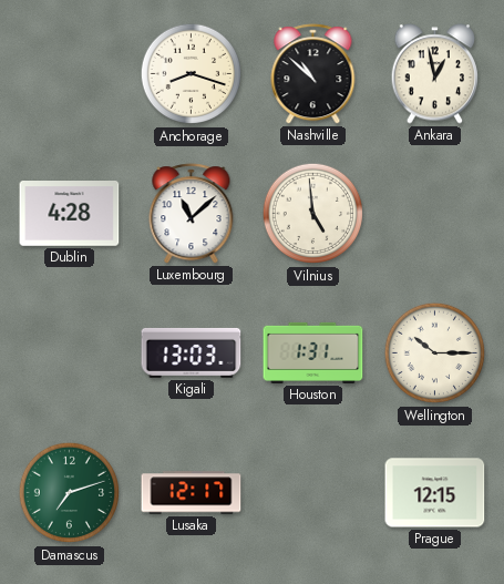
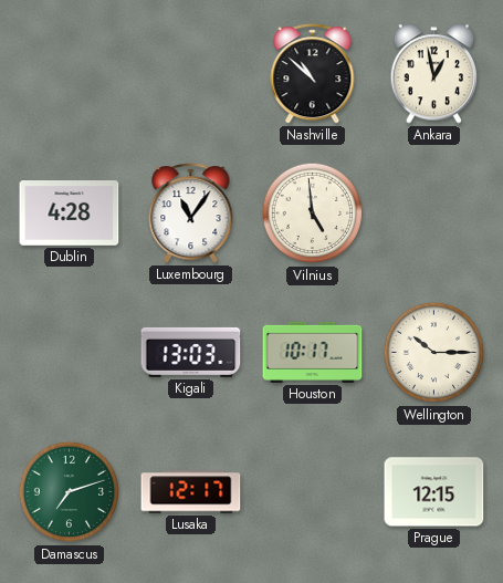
Anchorage: 8:18 -> none (192, 74)
Luxembourg: 11:08 -> 11:06 (191, 214)
Houston: 1:31 -> 10:17 (313, 352)
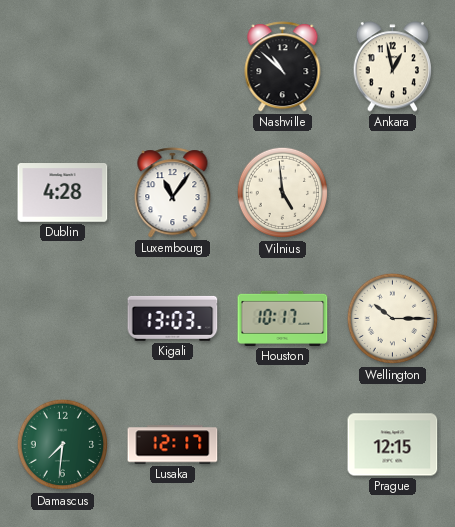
Damascus: 7:12 -> 7:31 (63, 445)
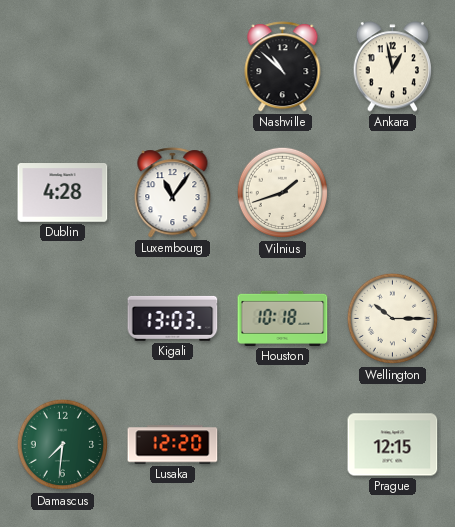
Vilnius: 4:59 -> 1:42 (283, 193)
Houston: 10:17 -> 10:18 (283, 318)
Lusaka: 12:17 -> 12:20 (173, 445)
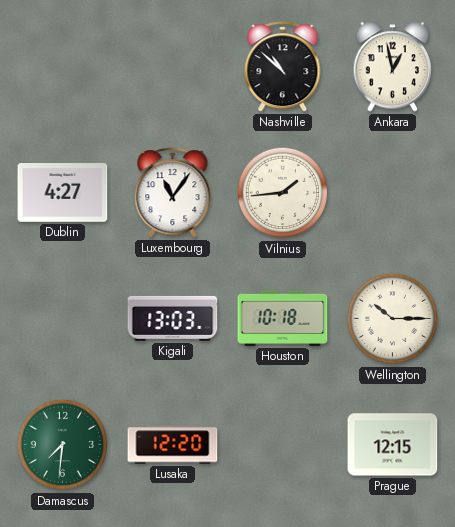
Dublin: 4:28 -> 4:27 (63, 193)
Vilnius: 1:42 -> 1:44 (283, 193)
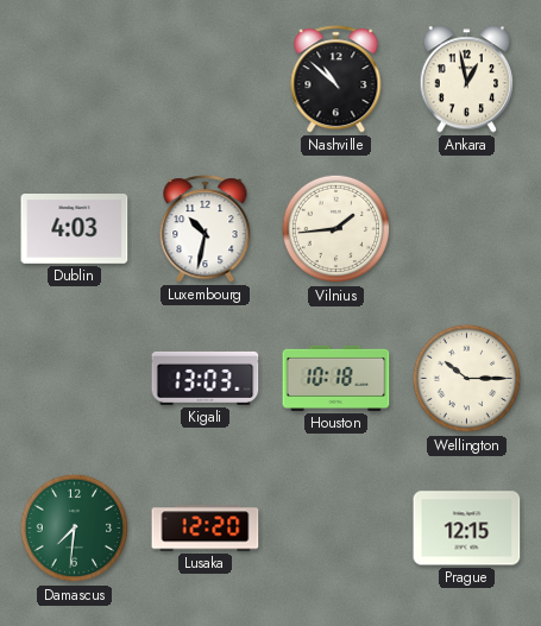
Dublin: 4:27 -> 4:03 (75, 229)
Luxembourg: 11:06 -> 10:32 (206, 229)
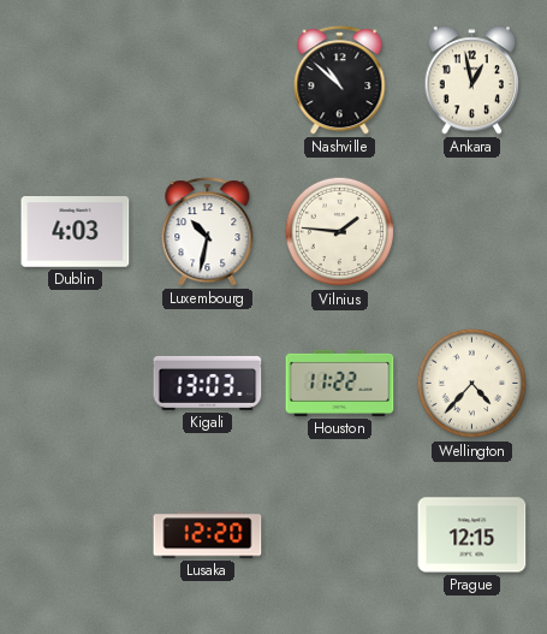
Vilnius: 1:44 -> 1:46 (340, 232)
Houston: 10:18 -> 11:22 (340, 383)
Wellington: 10:15 -> 4:37 (472, 384)
Damascus: 7:31 -> none (75, 529)
